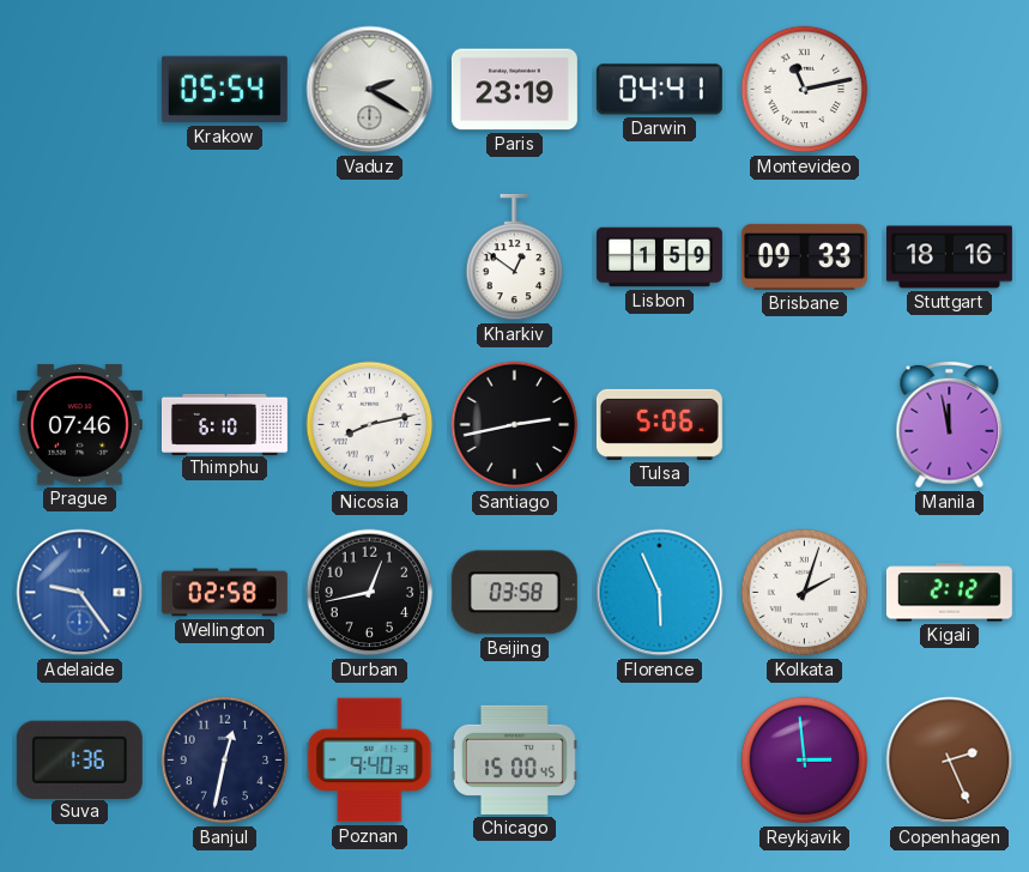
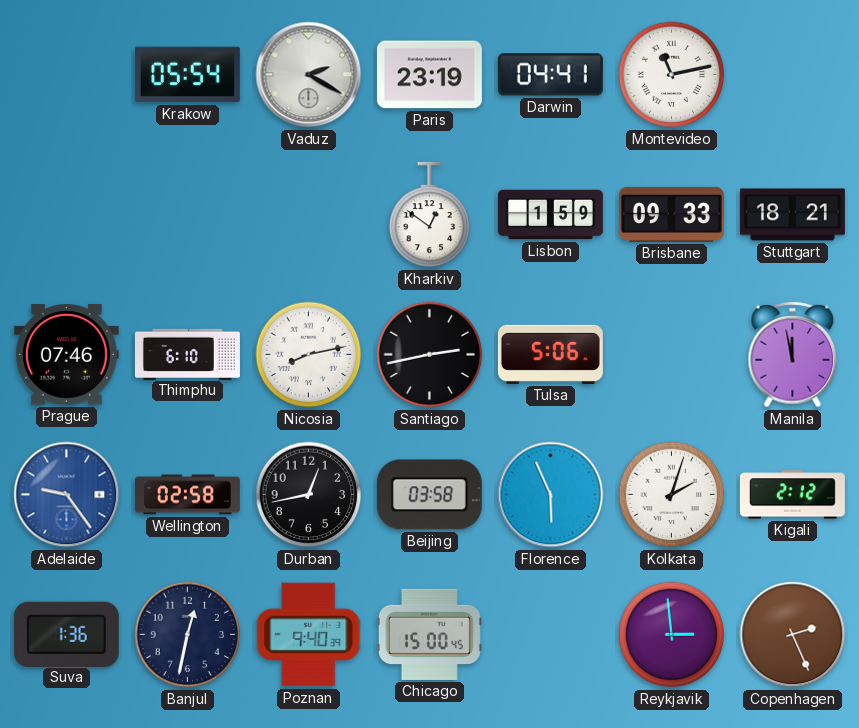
Stuttgart: 18:16 -> 18:21 (792, 215)
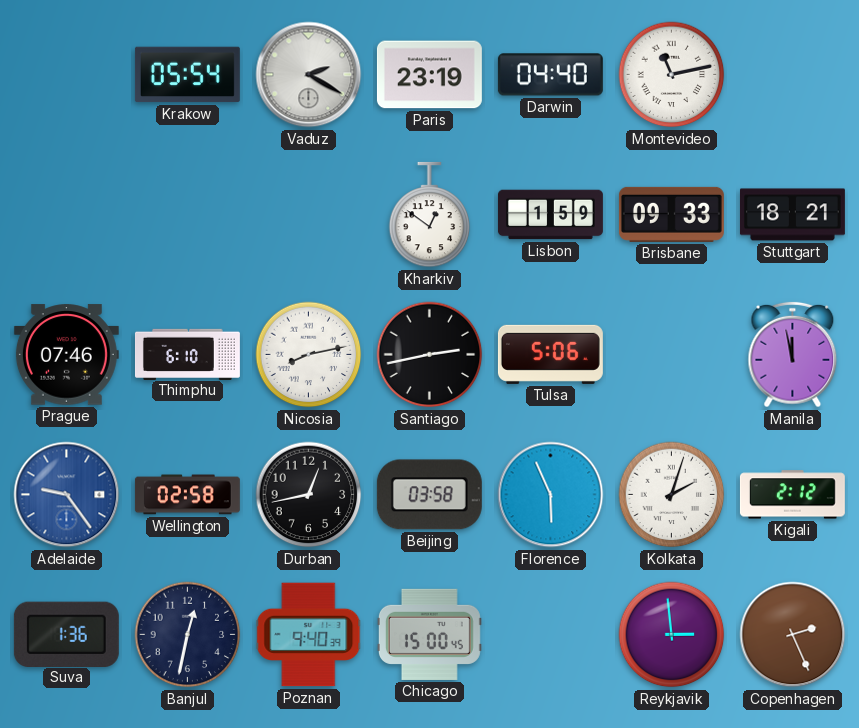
Darwin: 04:41 -> 04:40 (550, 75)
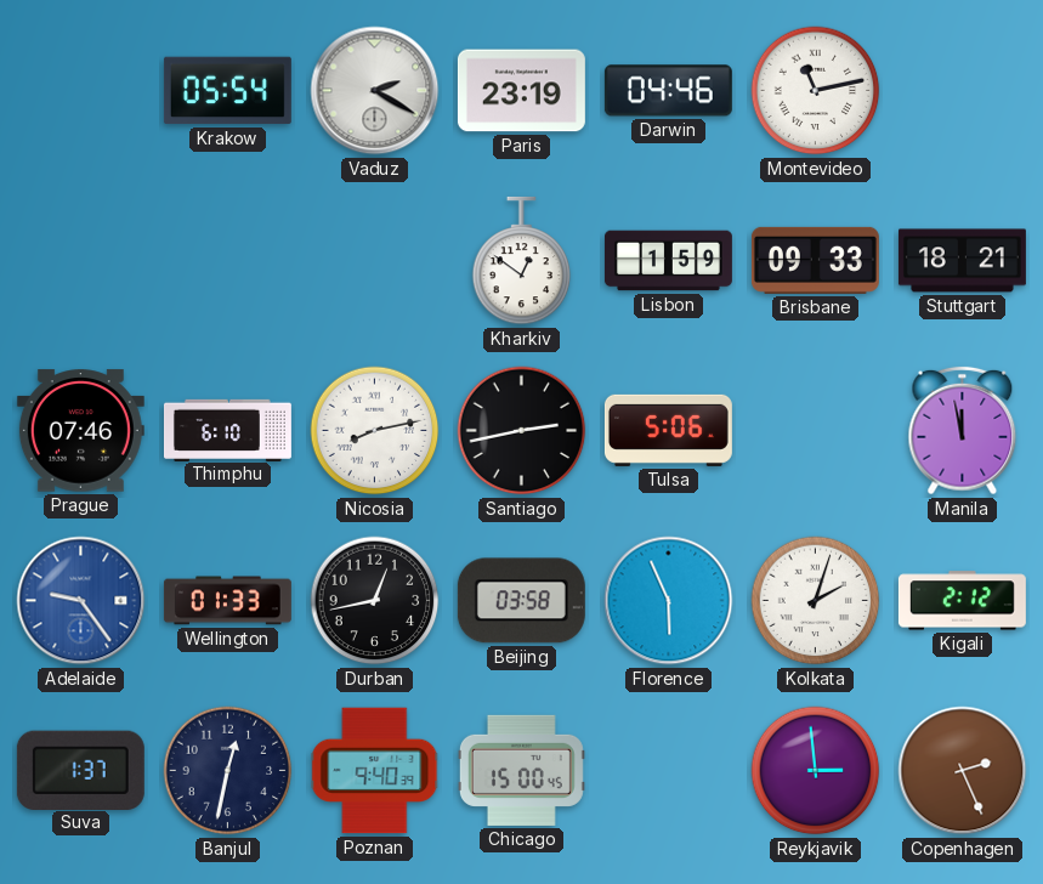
Darwin: 04:40 -> 04:46 (668, 91)
Wellington: 02:58 -> 01:33 (227, 601)
Suva: 1:36 -> 1:37 (80, 770)
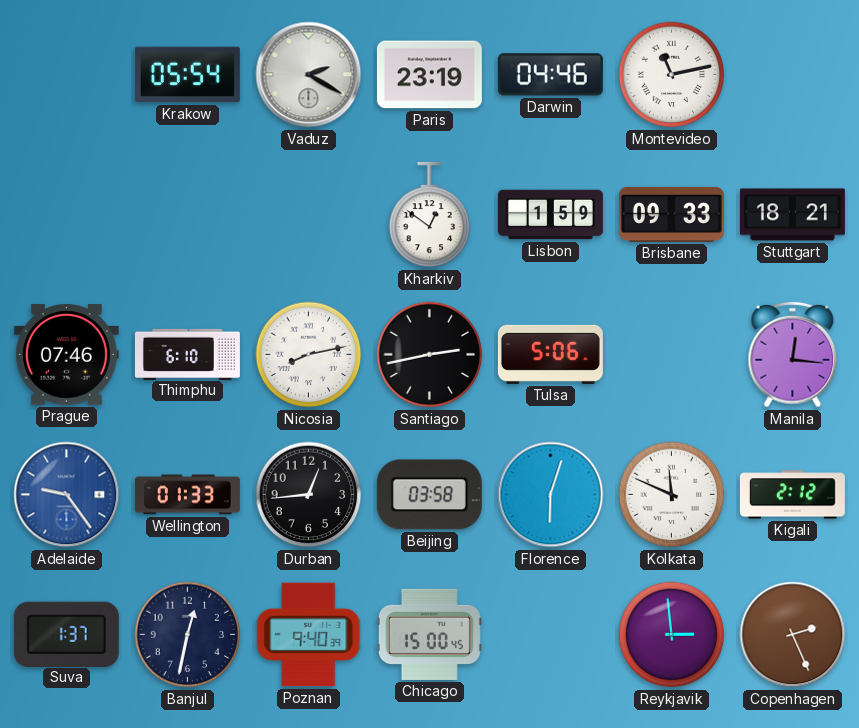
Manila: 11:58 -> 12:16 (793, 355)
Durban: 12:43 -> 12:44 (309, 495)
Florence: 5:56 -> 6:03 (551, 495)
Kolkata: 2:03 -> 11:49 (672, 495)
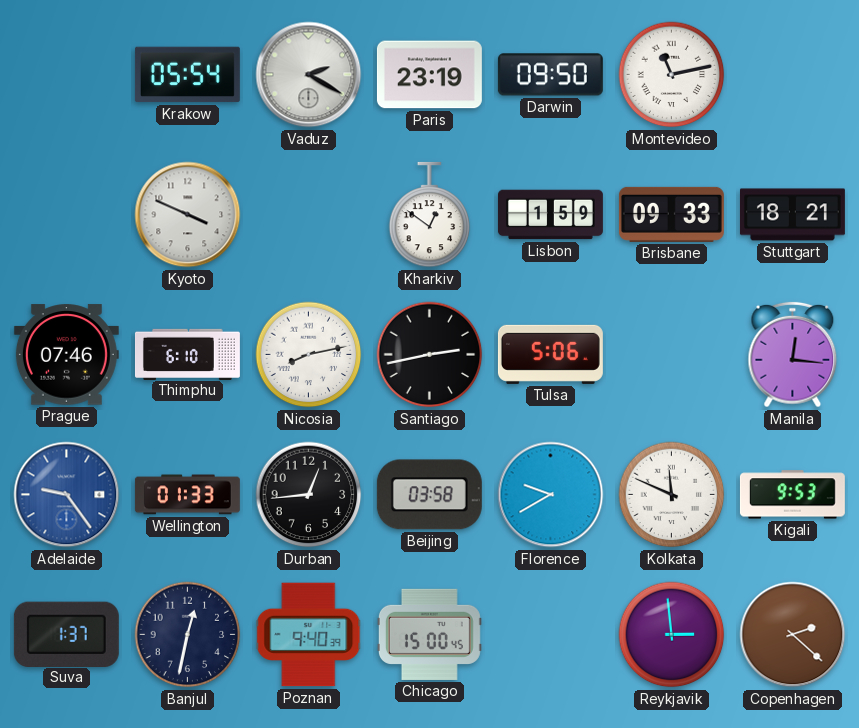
Darwin: 04:46 -> 09:50 (550, 75)
Kyoto: none -> 3:49 (188, 215)
Florence: 6:03 -> 9:40 (551, 495)
Kigali: 2:12 -> 9:53 (792, 495)
Copenhagen: 2:26 -> 2:22 (793, 635)
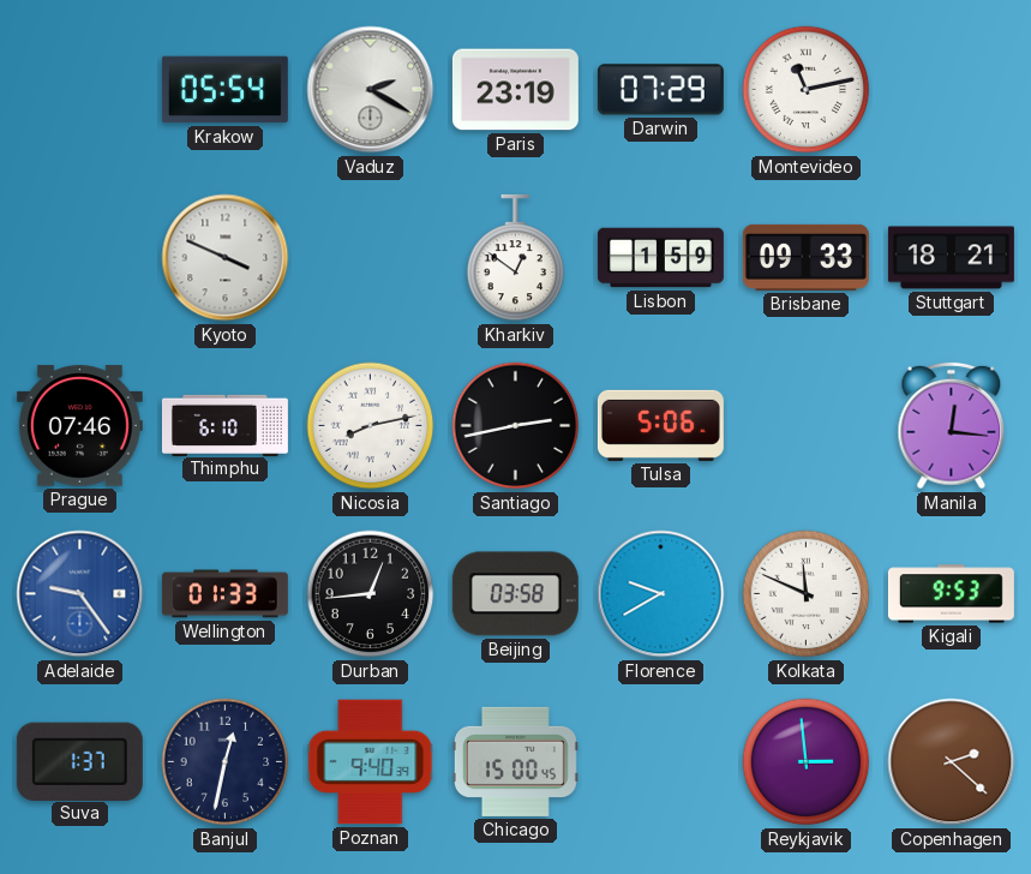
Darwin: 09:50 -> 07:29 (660, 90)
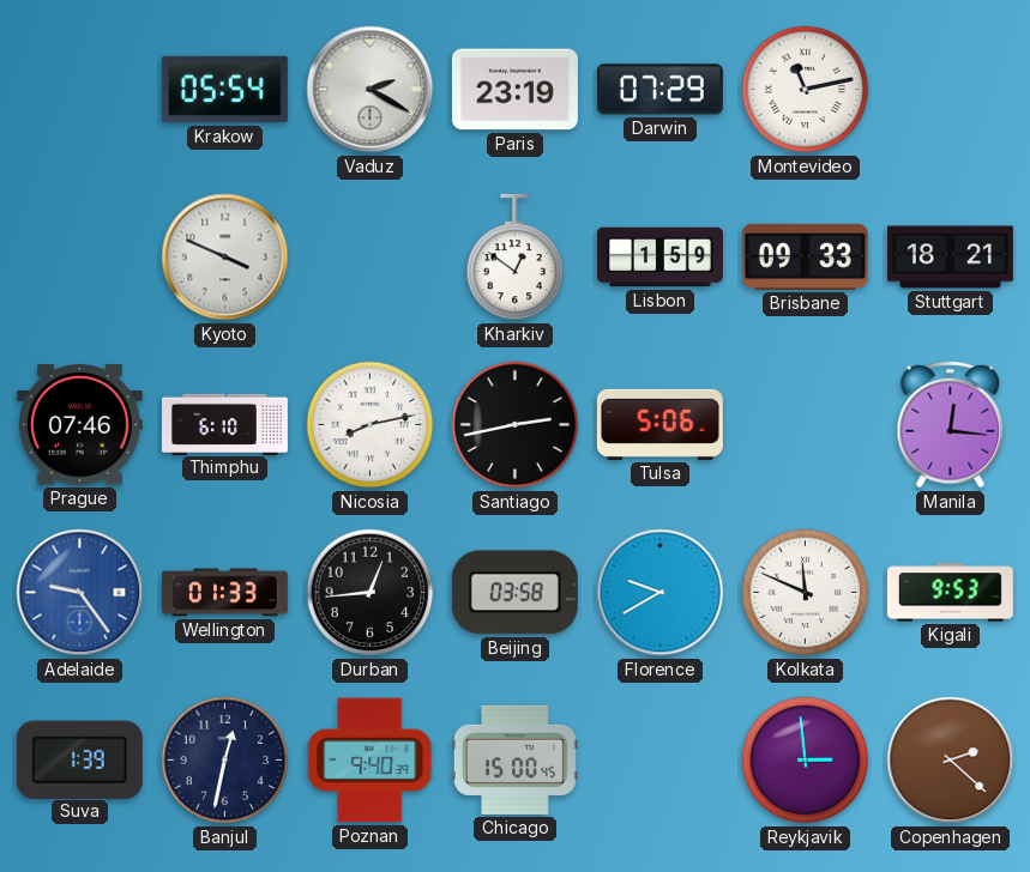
Suva: 1:37 -> 1:39 (79, 759)
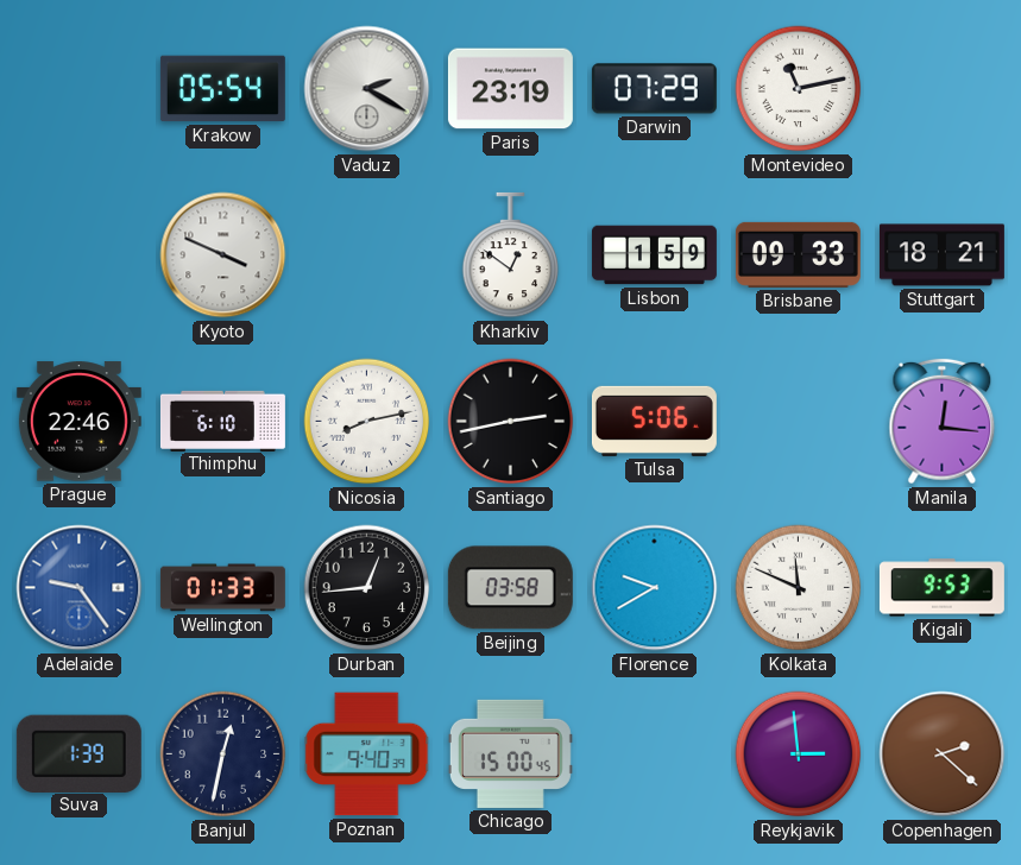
Prague: 07:46 -> 22:46 (78, 422)
